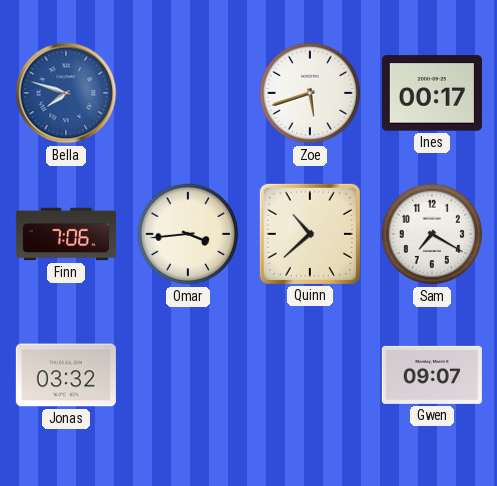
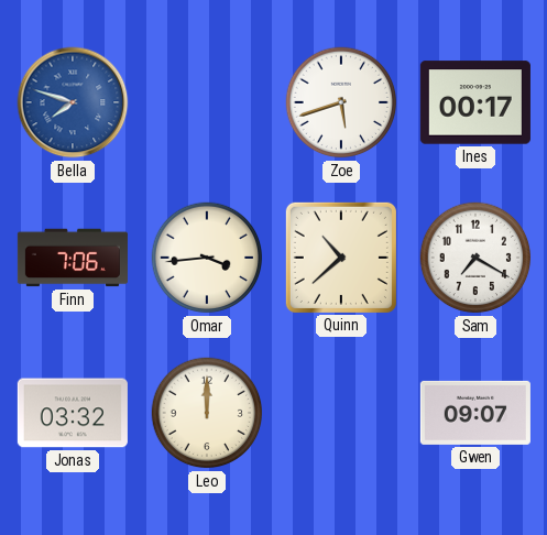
Leo: none -> 12:00 (207, 413)
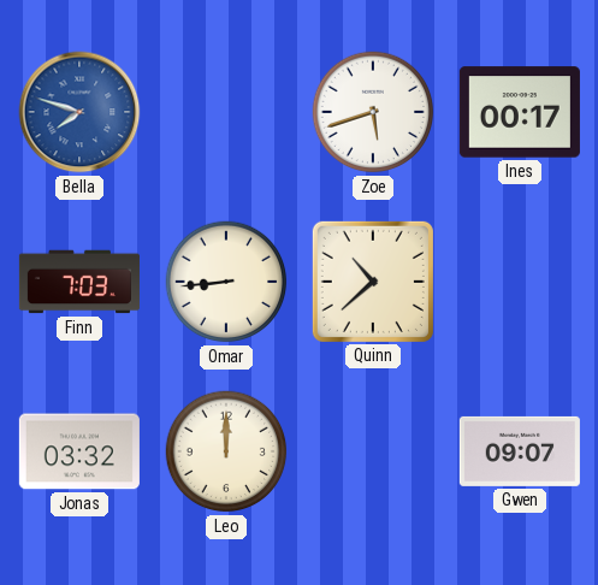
Finn: 7:06 -> 7:03 (79, 282)
Omar: 3:44 -> 8:44 (226, 282)
Sam: 7:20 -> none (475, 258)
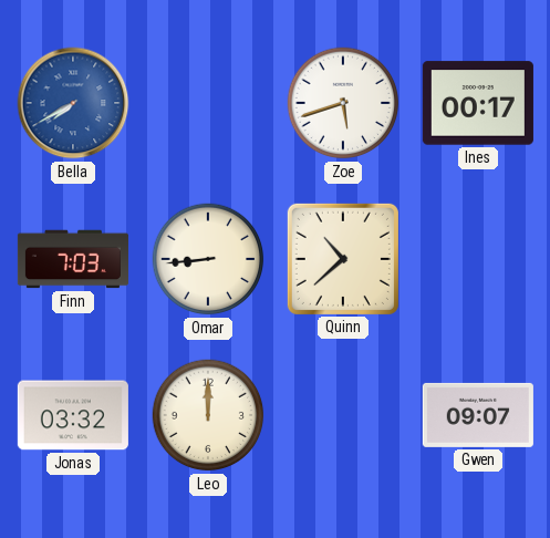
Bella: 7:48 -> 7:40 (73, 103)
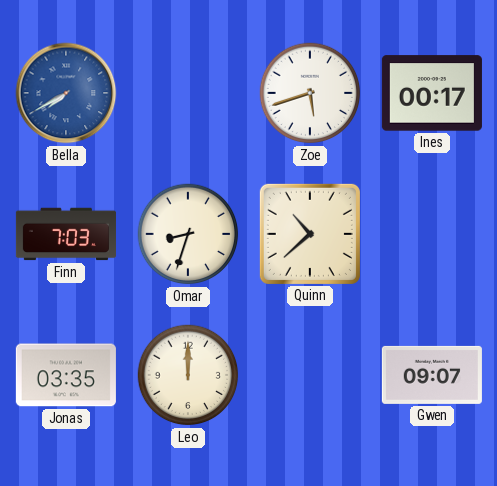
Omar: 8:44 -> 8:33 (188, 234)
Jonas: 03:32 -> 03:35 (66, 375)
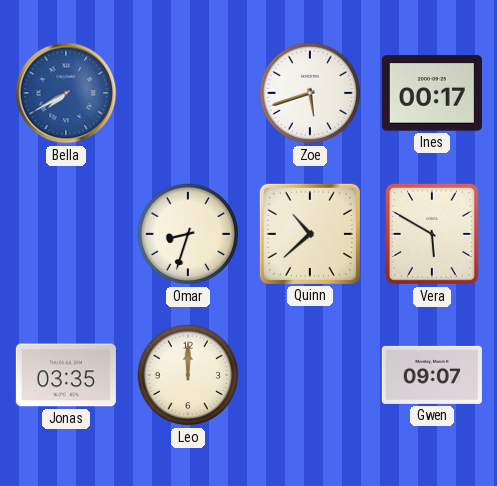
Finn: 7:03 -> none (66, 234)
Vera: none -> 5:50 (432, 234)
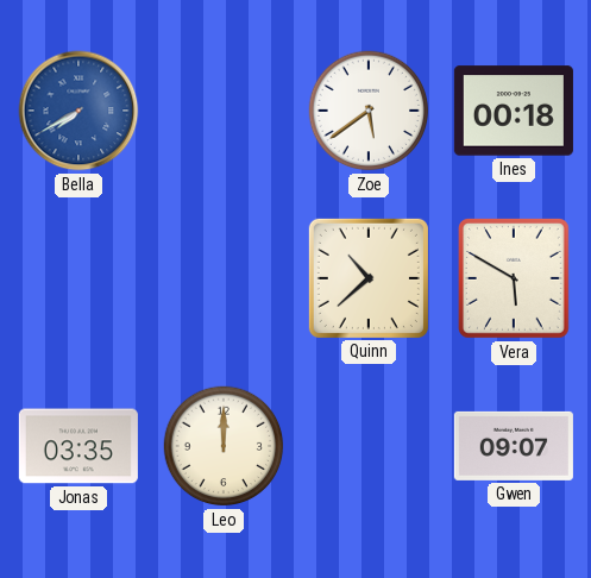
Zoe: 5:42 -> 5:39 (369, 111)
Ines: 00:17 -> 00:18 (514, 111)
Omar: 8:33 -> none (188, 234)
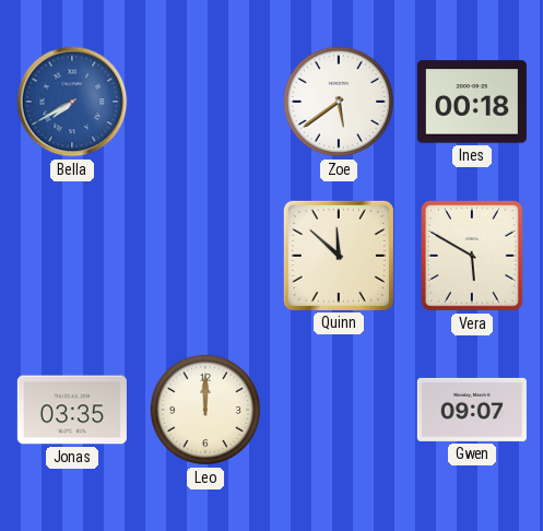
Quinn: 10:38 -> 11:52 (339, 256)
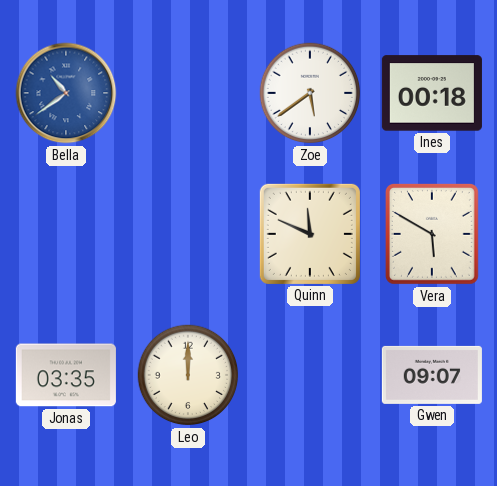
Bella: 7:40 -> 10:39 (66, 93)
Quinn: 11:52 -> 11:49 (310, 234)
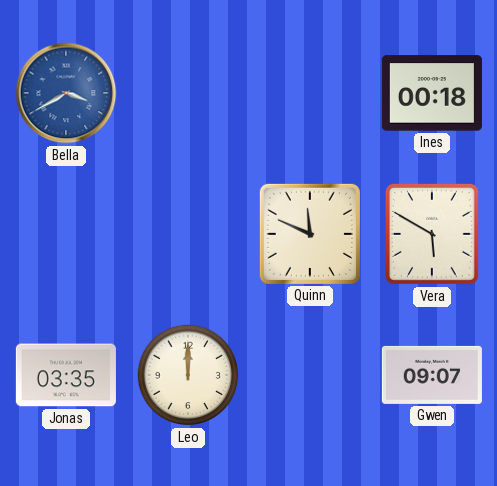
Bella: 10:39 -> 3:40 (66, 93)
Zoe: 5:39 -> none (310, 93)
